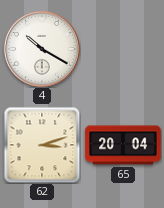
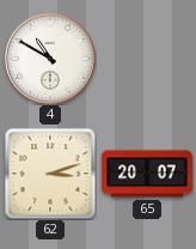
4: 10:20 -> 10:50 (50, 59)
65: 20:04 -> 20:07 (147, 174)
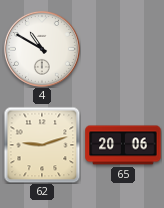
62: 3:12 -> 9:12 (42, 145)
65: 20:07 -> 20:06 (123, 145)
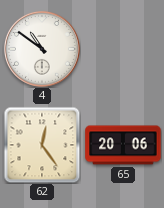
4: 10:50 -> 10:51 (42, 49)
62: 9:12 -> 12:24 (42, 145)
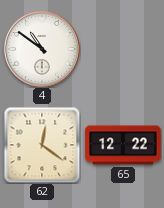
62: 12:24 -> 12:21 (42, 145)
65: 20:06 -> 12:22 (123, 145)
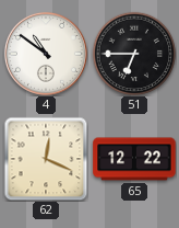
51: none -> 6:45 (134, 54)
62: 12:21 -> 12:19 (46, 159)
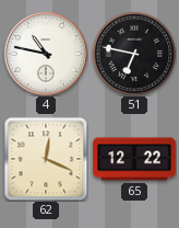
4: 10:51 -> 10:47 (46, 54)
51: 6:45 -> 6:47 (134, 54)
